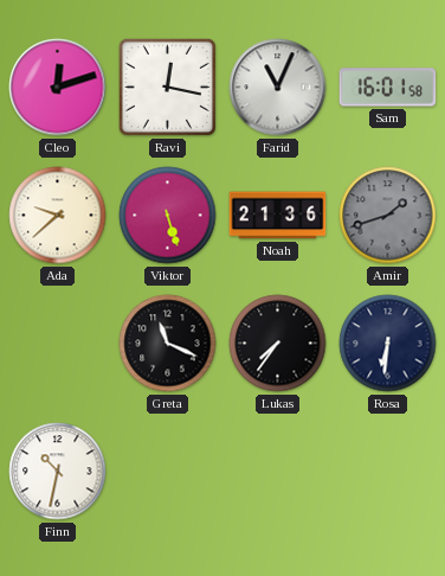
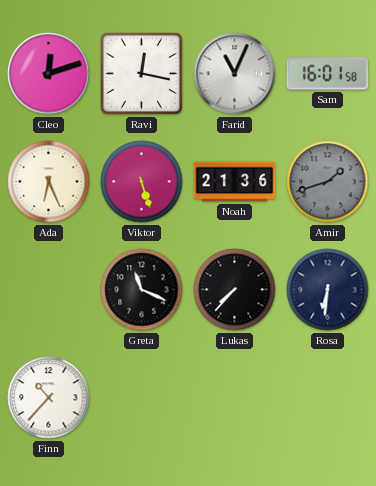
Ada: 9:38 -> 6:26 (49, 182)
Lukas: 7:36 -> 7:37 (235, 290)
Finn: 10:32 -> 10:37 (49, 398)
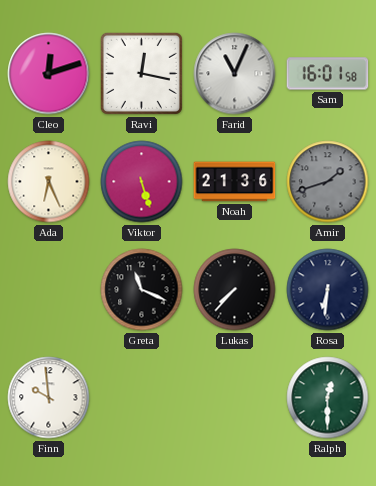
Finn: 10:37 -> 9:59 (49, 398)
Ralph: none -> 12:30 (328, 398)
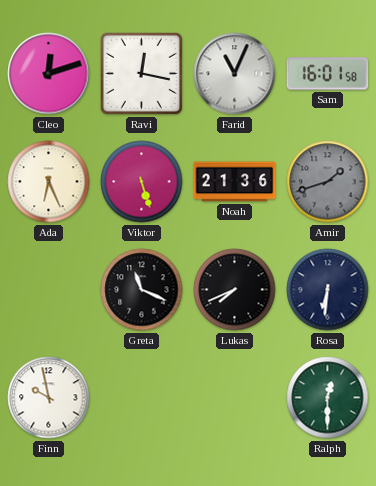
Lukas: 7:37 -> 7:41 (235, 290)
Finn: 9:59 -> 9:58 (49, 398)
